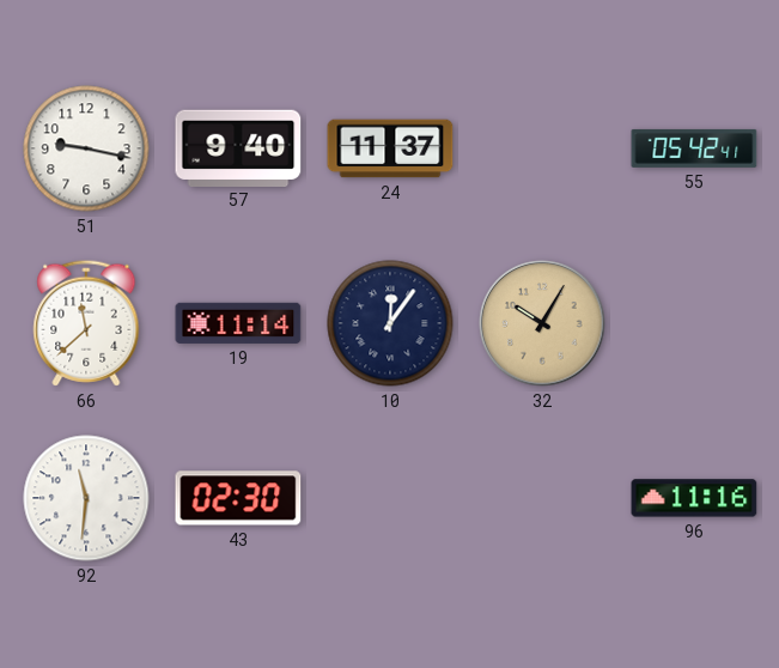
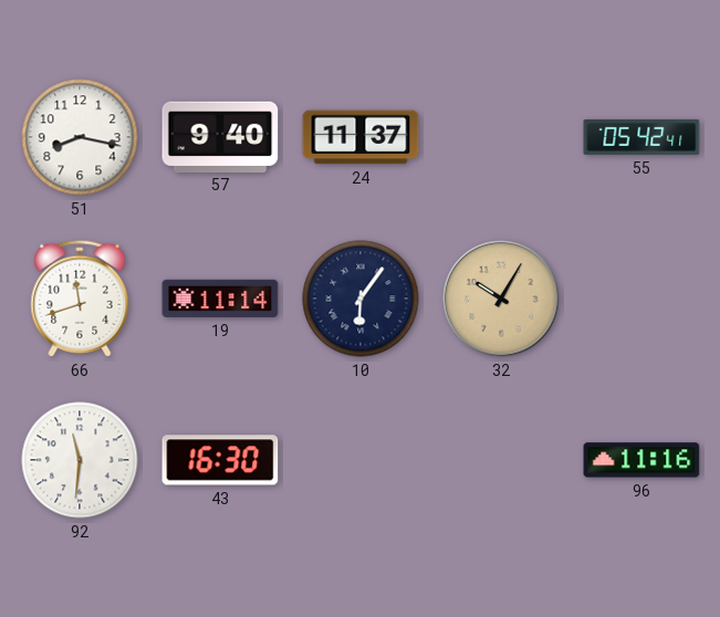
51: 9:17 -> 8:17 (80, 137)
66: 11:38 -> 11:42 (80, 299)
10: 12:06 -> 6:06 (361, 299)
43: 02:30 -> 16:30 (220, 460)
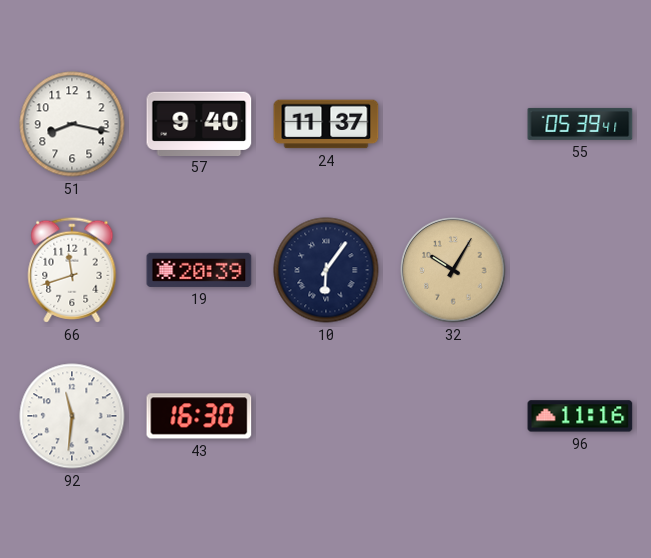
55: 05:42 -> 05:39 (580, 124)
19: 11:14 -> 20:39 (199, 270)
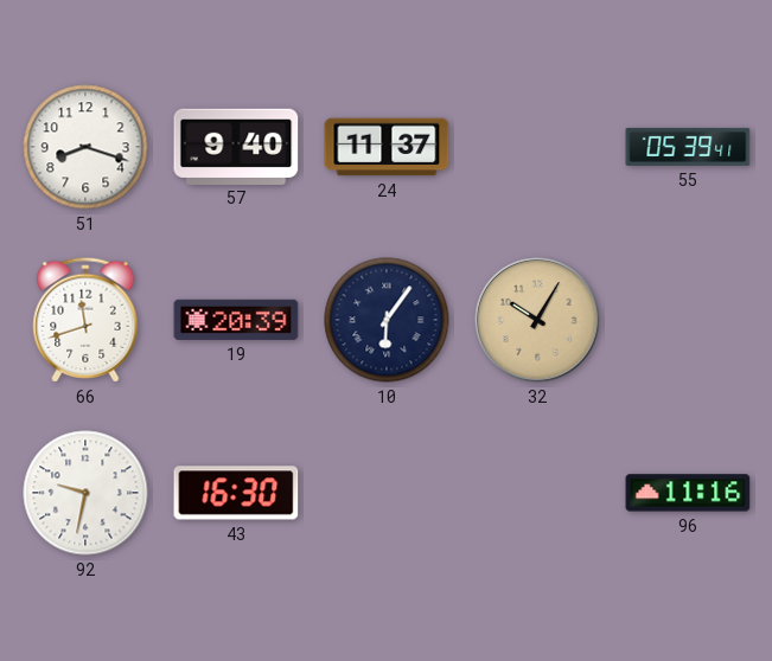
51: 8:17 -> 8:18 (85, 147)
92: 11:31 -> 9:32 (85, 493)
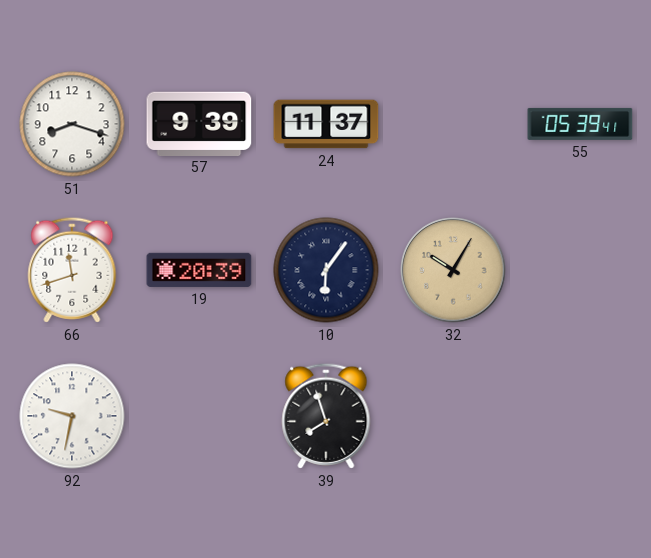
57: 9:40 -> 9:39 (199, 123)
43: 16:30 -> none (236, 493)
39: none -> 7:57 (326, 416)
96: 11:16 -> none (688, 493)
